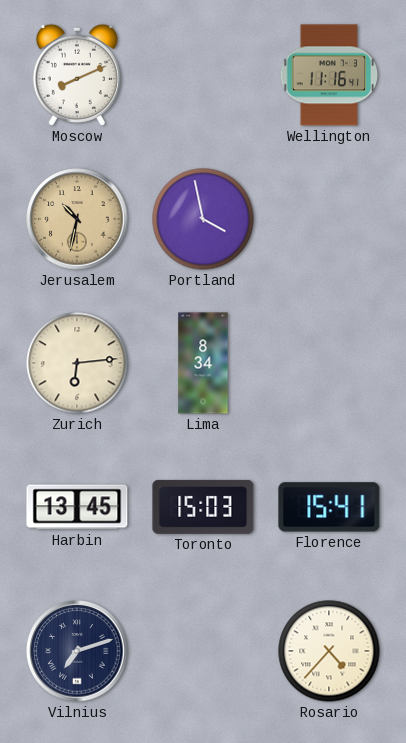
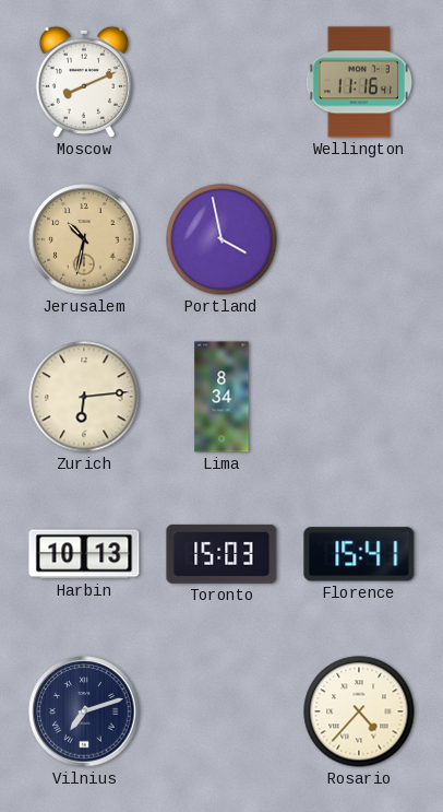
Harbin: 13:45 -> 10:13 (84, 554)
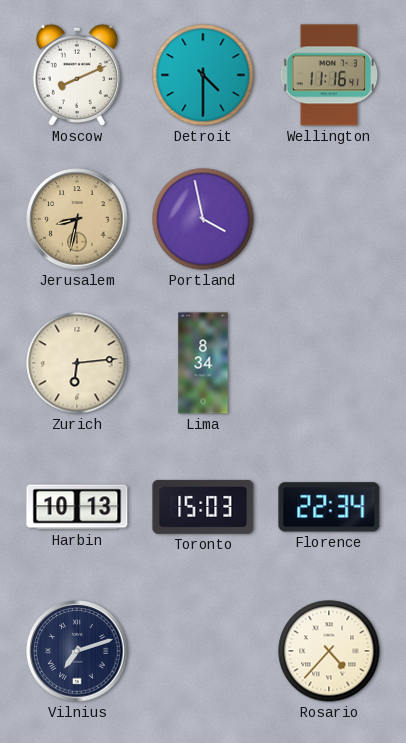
Detroit: none -> 4:30 (203, 75)
Jerusalem: 10:32 -> 8:32 (77, 219)
Florence: 15:41 -> 22:34 (329, 507)
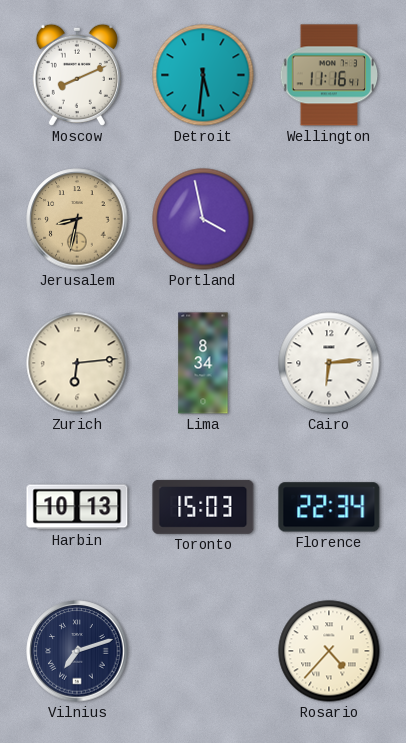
Detroit: 4:30 -> 5:31 (203, 75)
Cairo: none -> 6:14 (329, 363)
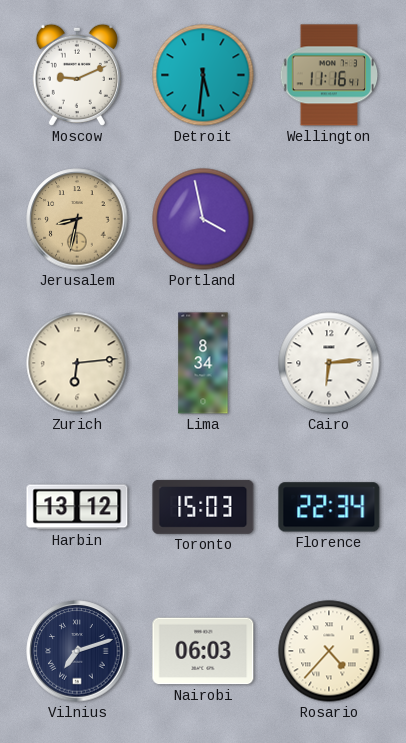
Moscow: 8:11 -> 9:11 (77, 75)
Harbin: 10:13 -> 13:12 (77, 507)
Nairobi: none -> 06:03 (203, 651)
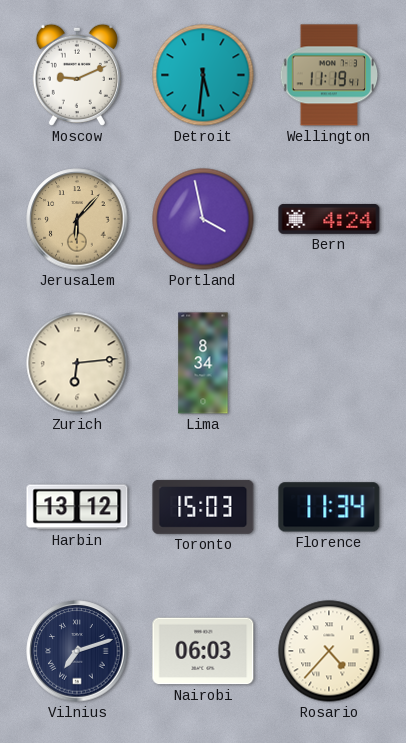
Wellington: 11:16 -> 11:19 (329, 75)
Jerusalem: 8:32 -> 6:07 (77, 219)
Bern: none -> 4:24 (329, 219)
Cairo: 6:14 -> none (329, 363)
Florence: 22:34 -> 11:34 (329, 507)
